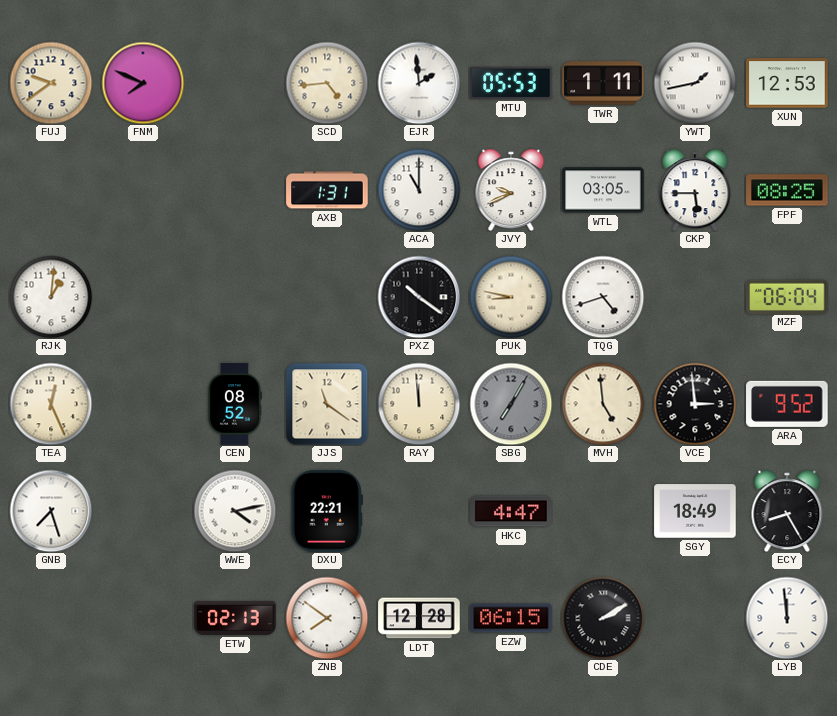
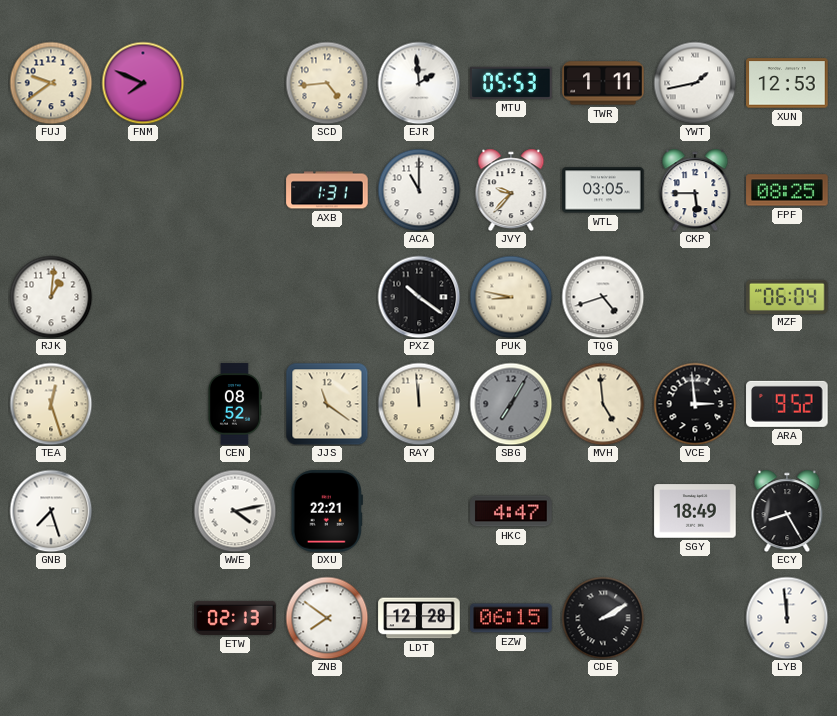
JVY: 9:41 -> 9:37 (511, 190)
TEA: 12:26 -> 12:27 (51, 404)
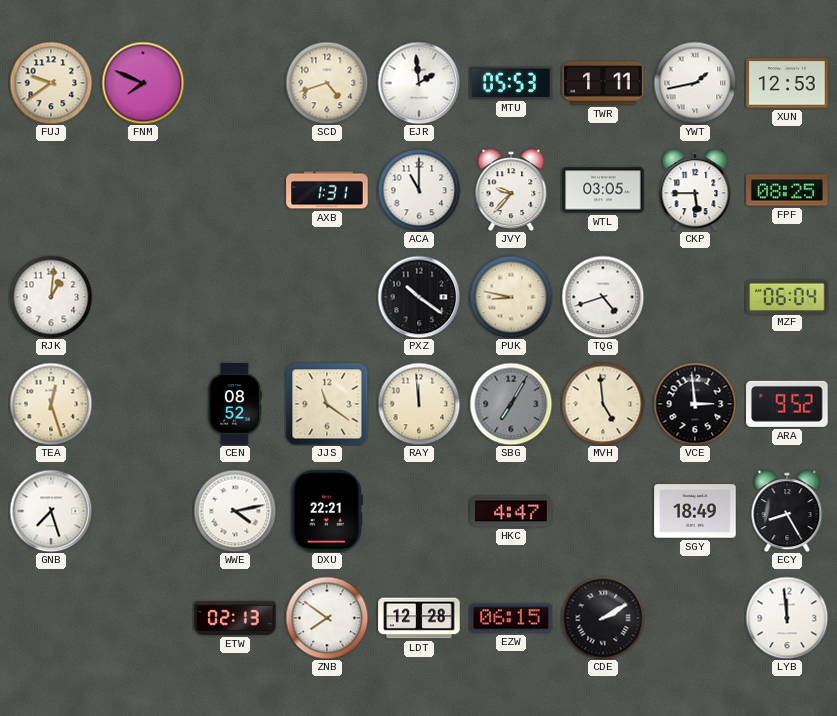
SCD: 4:44 -> 4:42 (327, 83)
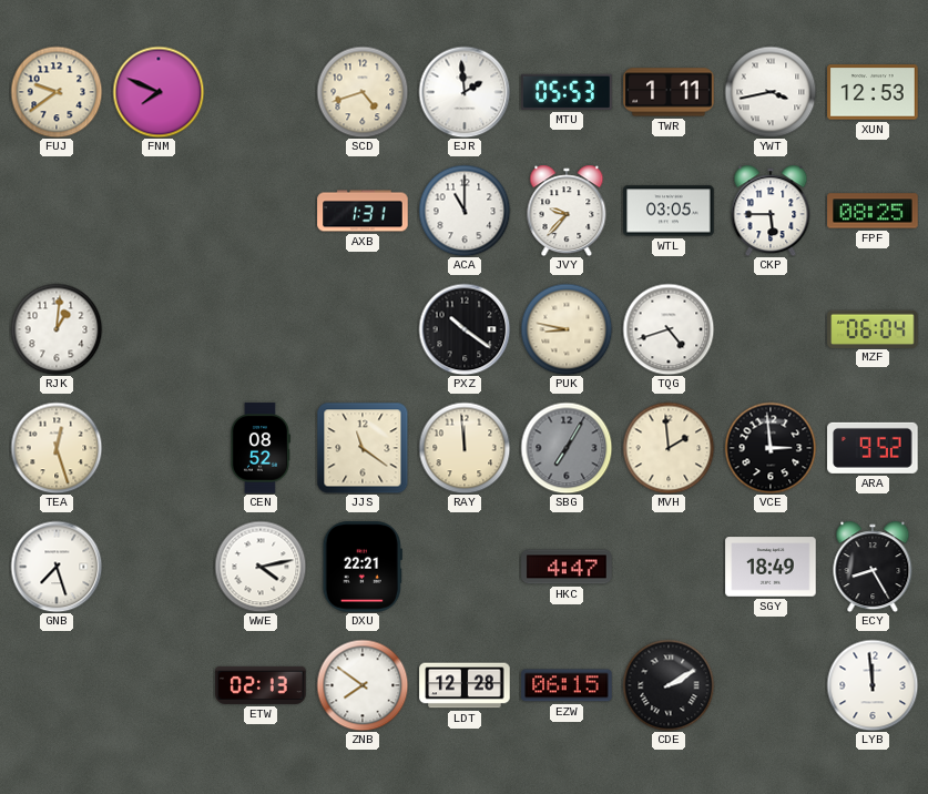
YWT: 1:43 -> 3:43 (771, 92)
MVH: 4:59 -> 1:59 (669, 448)
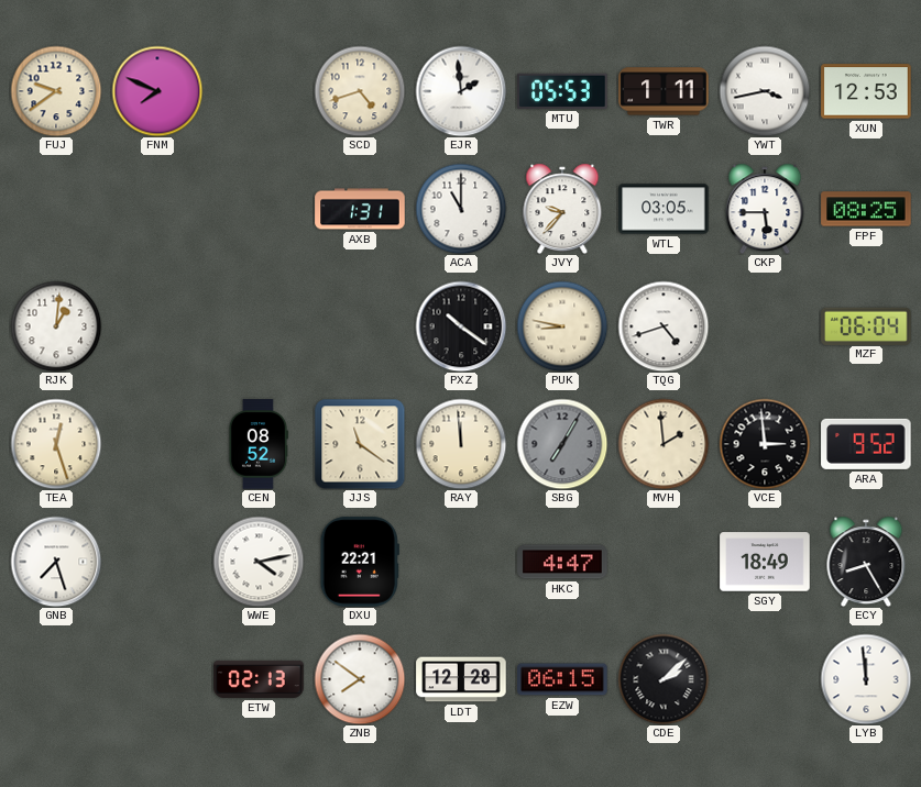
CDE: 2:10 -> 2:08 (664, 679)
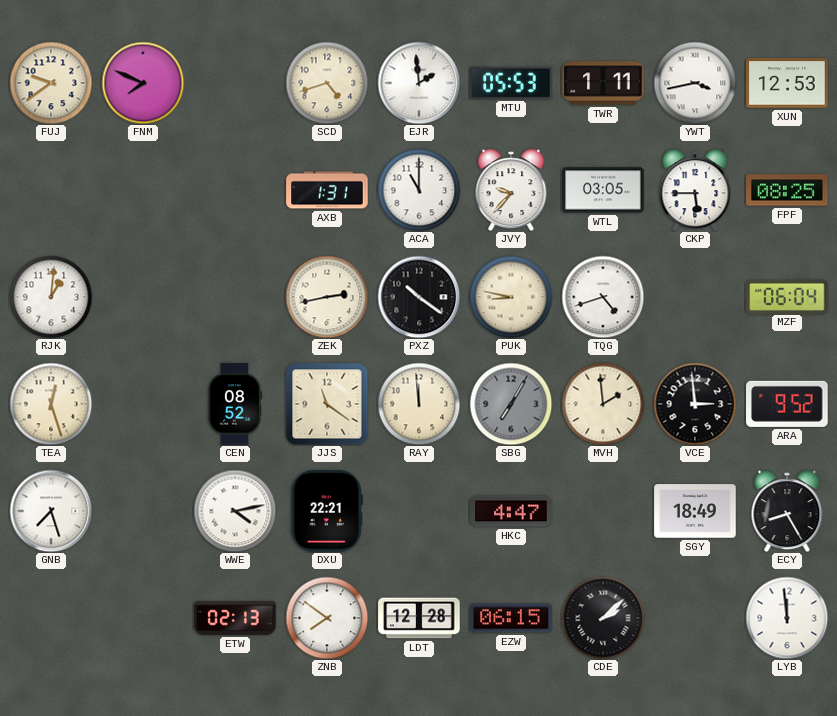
ZEK: none -> 2:43 (327, 297)
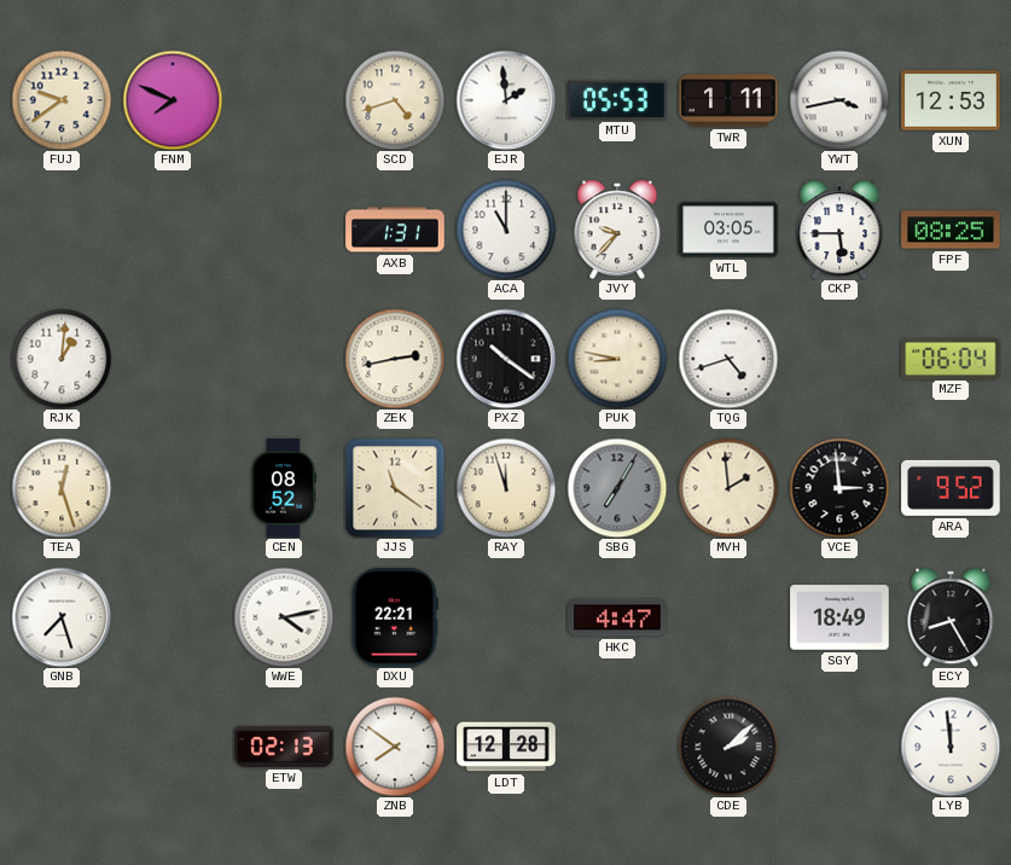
RAY: 11:59 -> 11:57 (506, 488)
EZW: 06:15 -> none (511, 618)
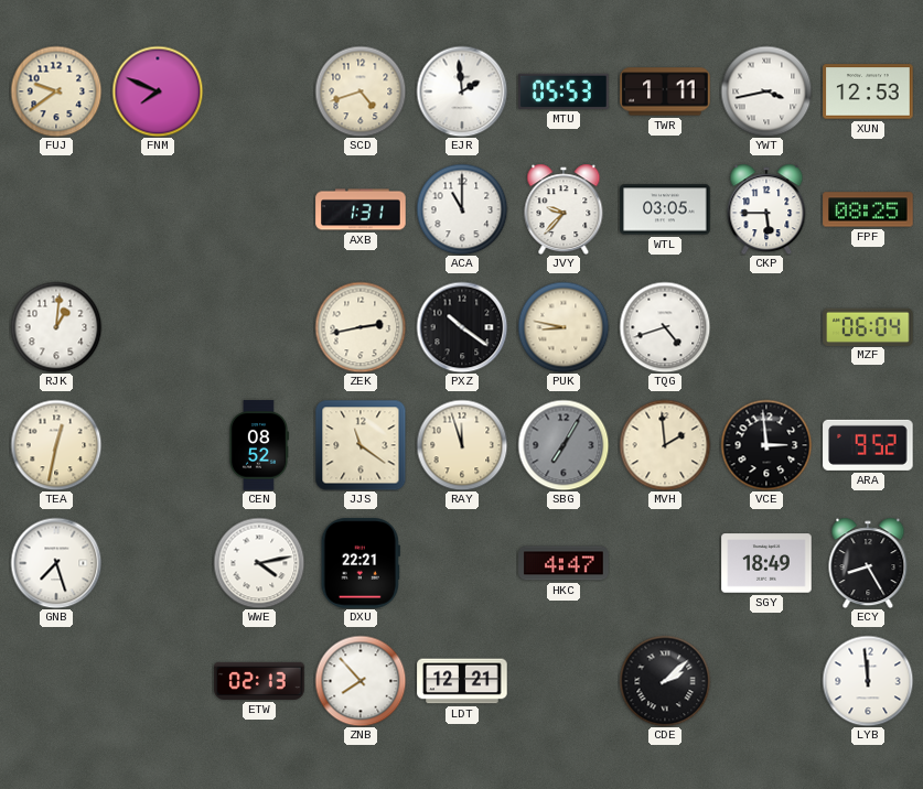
TEA: 12:27 -> 12:32 (56, 445)
ZNB: 7:51 -> 7:53 (361, 681)
LDT: 12:28 -> 12:21 (462, 681)
